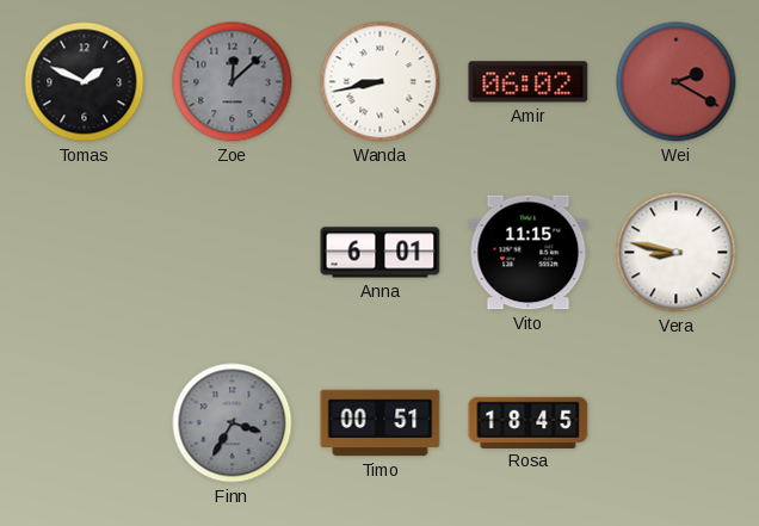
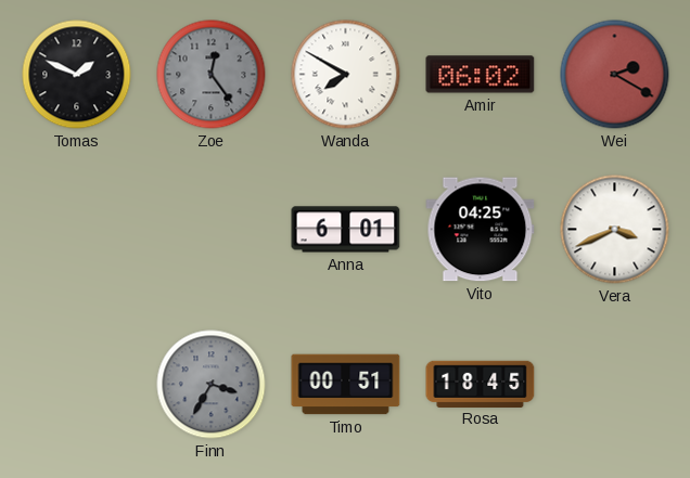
Zoe: 12:08 -> 12:24 (212, 75)
Wanda: 8:43 -> 7:50 (346, 75)
Vito: 11:15 -> 04:25 (481, 230)
Vera: 8:47 -> 3:41 (615, 230)
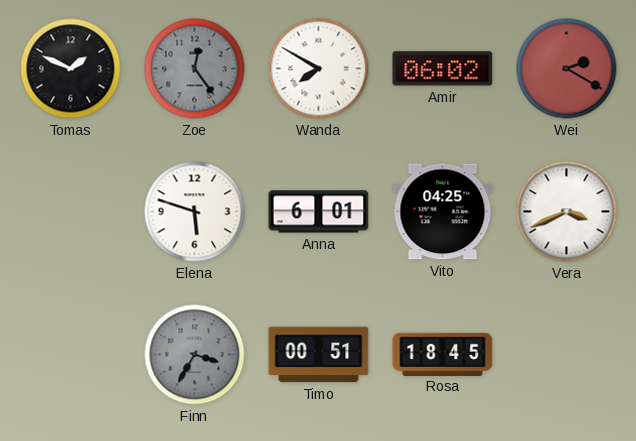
Elena: none -> 5:48 (195, 212)
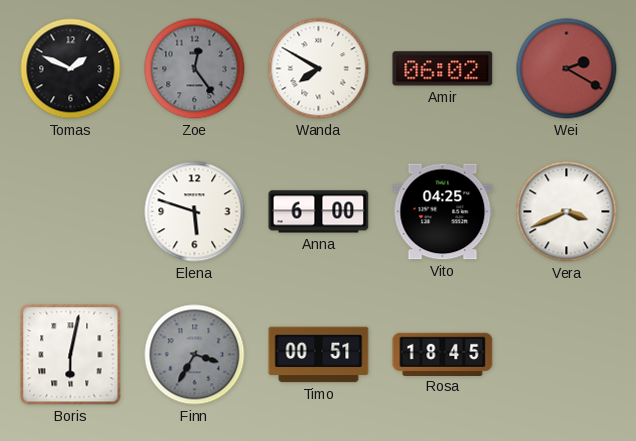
Anna: 6:01 -> 6:00 (319, 212)
Boris: none -> 6:02 (71, 355)
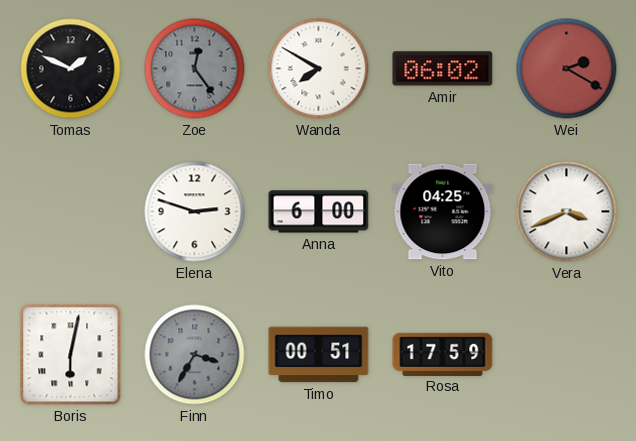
Elena: 5:48 -> 2:48 (195, 212)
Rosa: 18:45 -> 17:59 (443, 354)
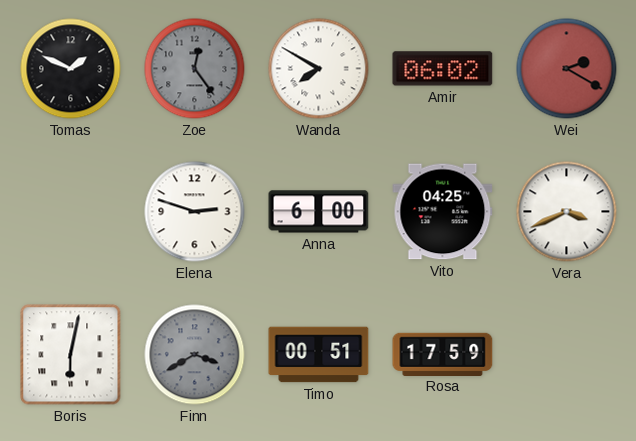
Finn: 3:35 -> 3:40 (195, 355)
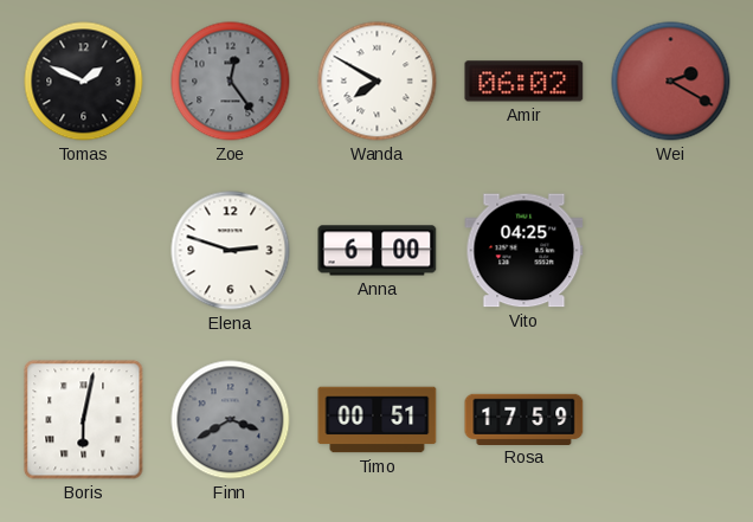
Vera: 3:41 -> none (567, 212)
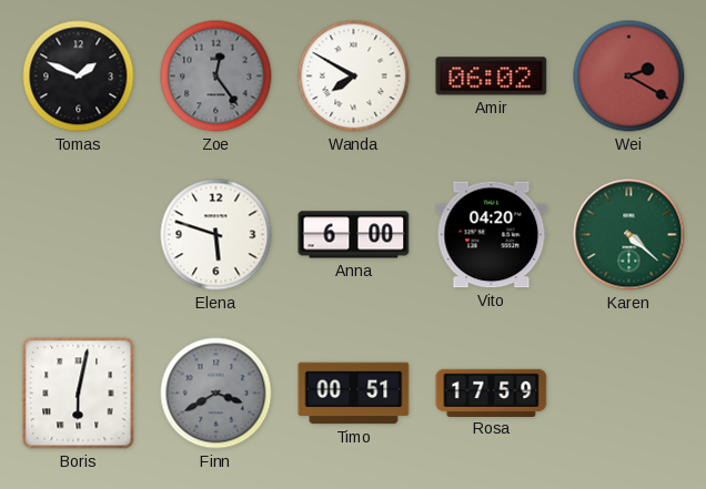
Elena: 2:48 -> 5:48 (216, 235)
Vito: 04:25 -> 04:20 (492, 235)
Karen: none -> 4:22 (629, 235)
